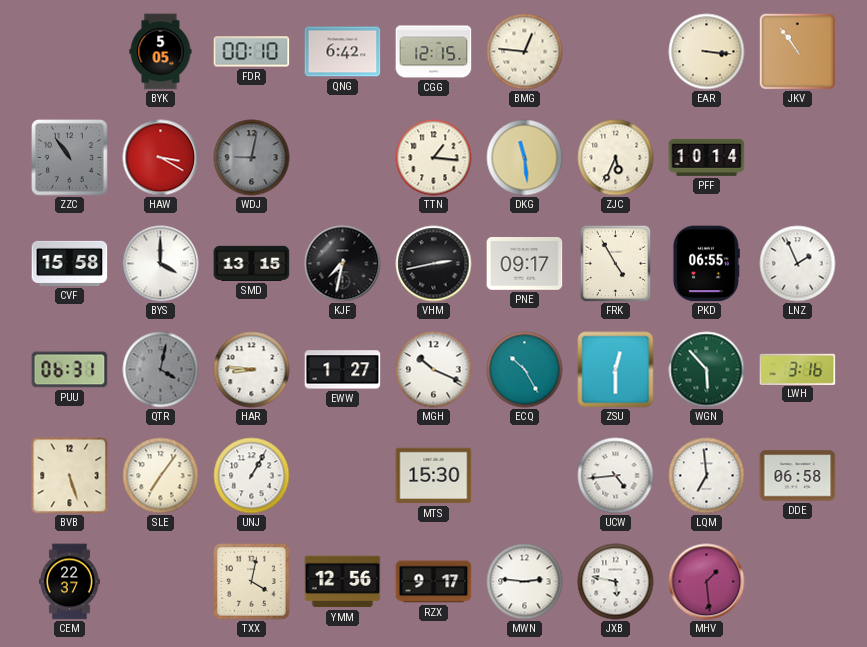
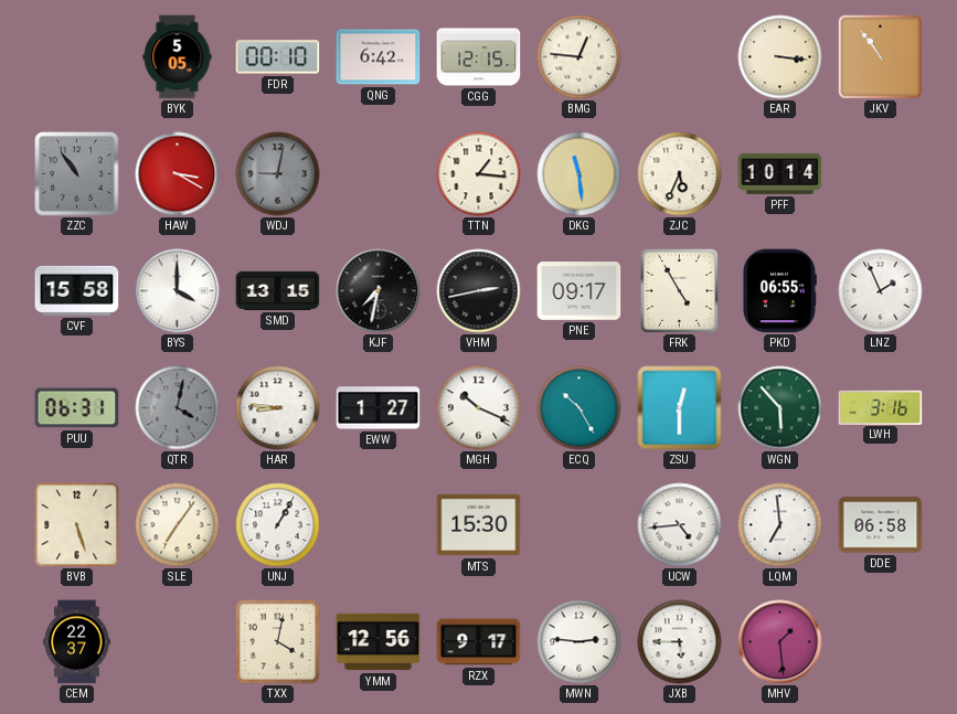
JXB: 5:47 -> 5:45 (680, 642)
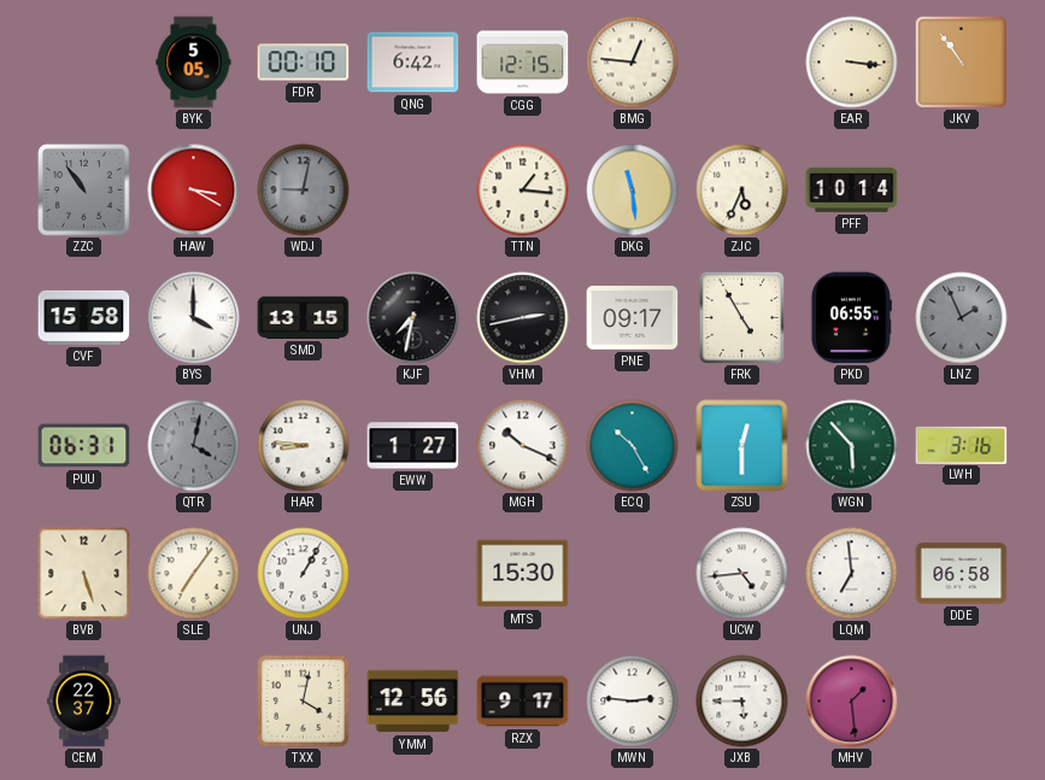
LNZ dial: white -> grey (962, 318)
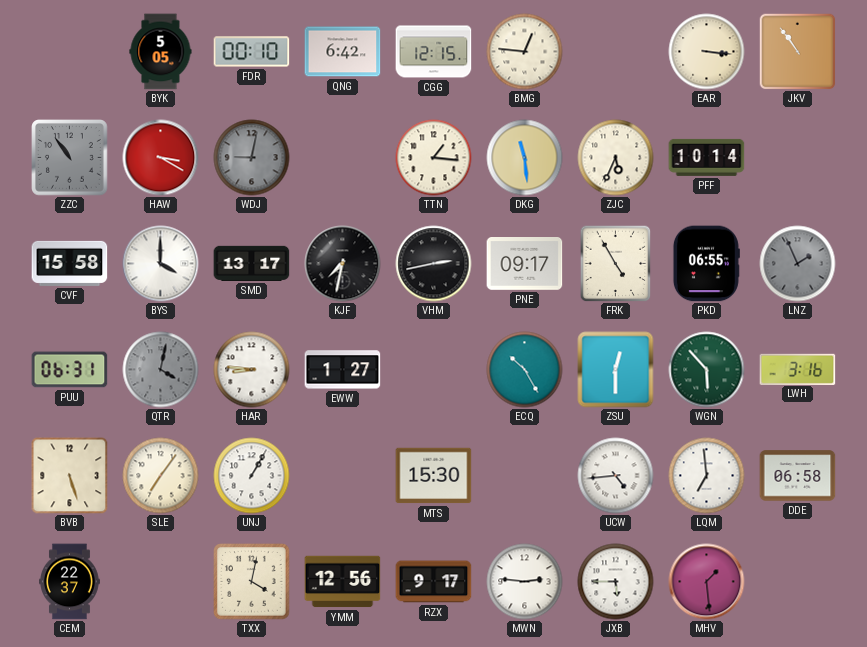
SMD: 13:15 -> 13:17 (252, 263)
MGH: 10:19 -> none (523, 446)
